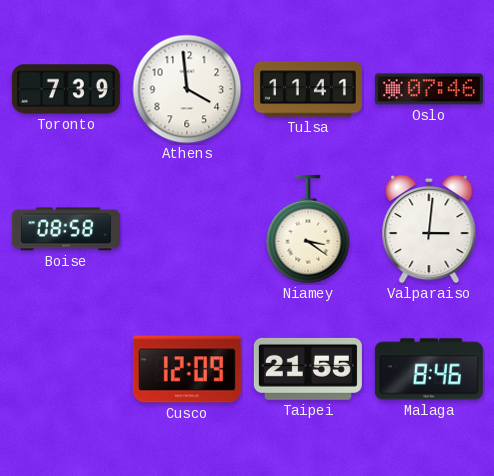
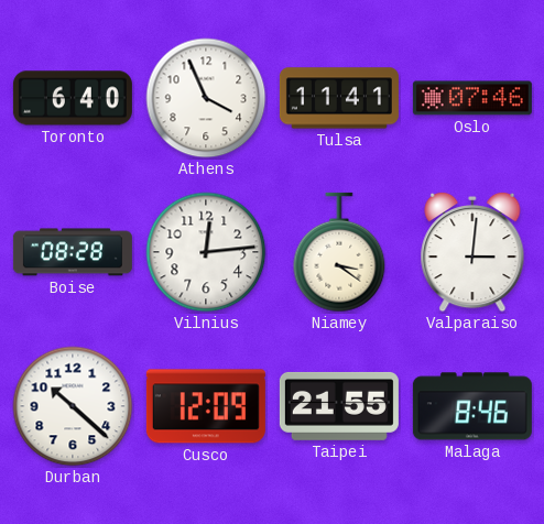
Toronto: 7:39 -> 6:40 (73, 98)
Athens: 3:59 -> 3:56 (206, 98)
Boise: 08:58 -> 08:28 (73, 252)
Vilnius: none -> 12:14 (206, 252)
Durban: none -> 10:22 (73, 406)
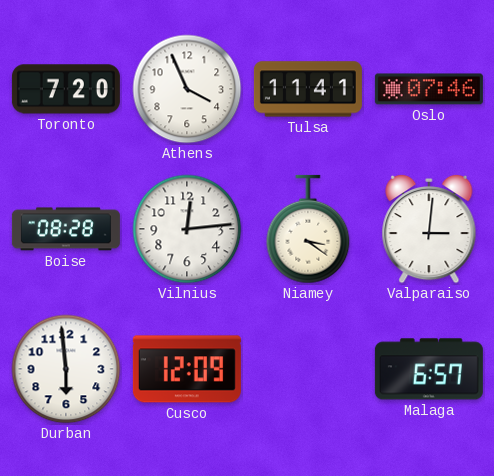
Toronto: 6:40 -> 7:20 (66, 89)
Durban: 10:22 -> 5:59 (66, 369)
Taipei: 21:55 -> none (339, 406)
Malaga: 8:46 -> 6:57 (429, 369)
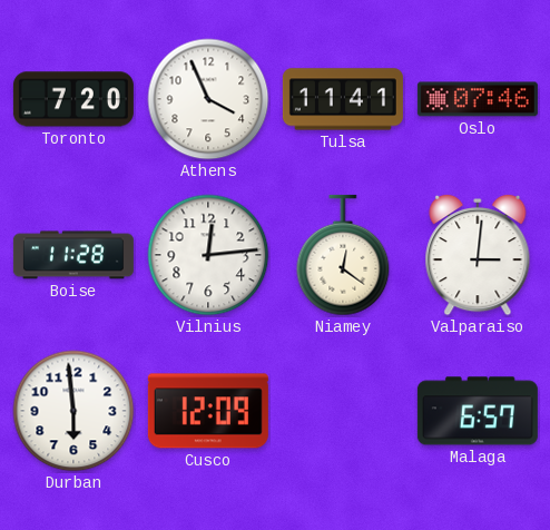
Boise: 08:28 -> 11:28 (73, 255)
Niamey: 3:21 -> 12:21 (343, 255)
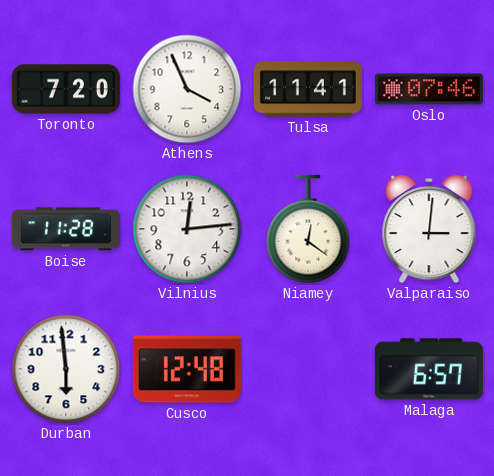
Cusco: 12:09 -> 12:48 (187, 369)
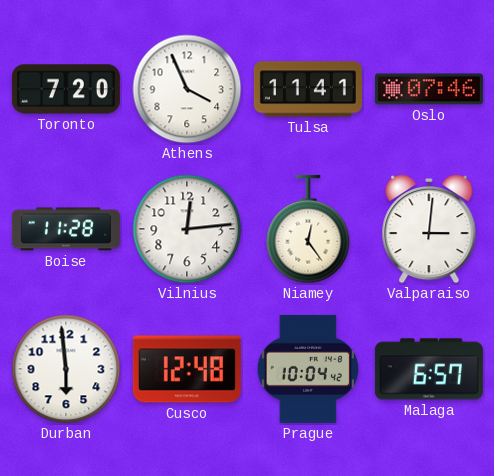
Niamey: 12:21 -> 12:24 (308, 229)
Prague: none -> 10:04 (307, 369)
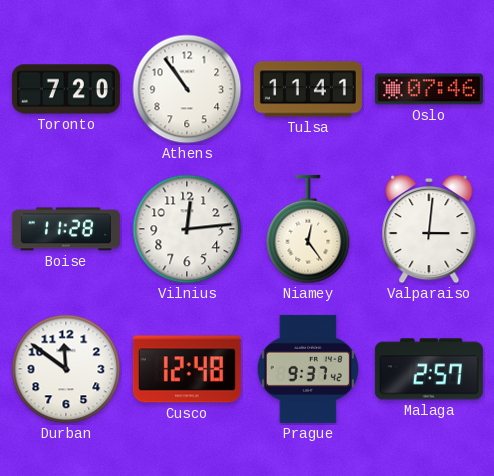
Athens: 3:56 -> 10:54 (187, 89)
Durban: 5:59 -> 11:51 (66, 369)
Prague: 10:04 -> 9:37 (307, 369)
Malaga: 6:57 -> 2:57 (429, 369)
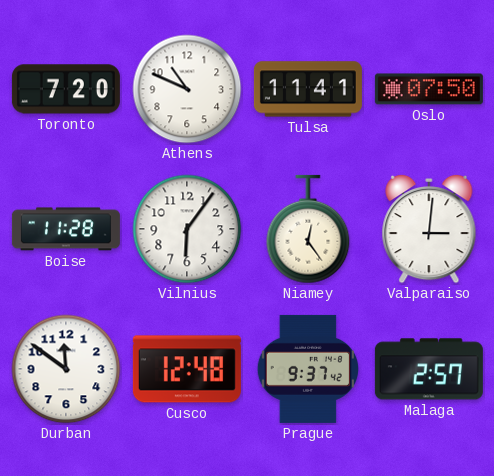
Athens: 10:54 -> 10:49 (187, 89)
Oslo: 07:46 -> 07:50 (429, 89)
Vilnius: 12:14 -> 6:06 (187, 229)
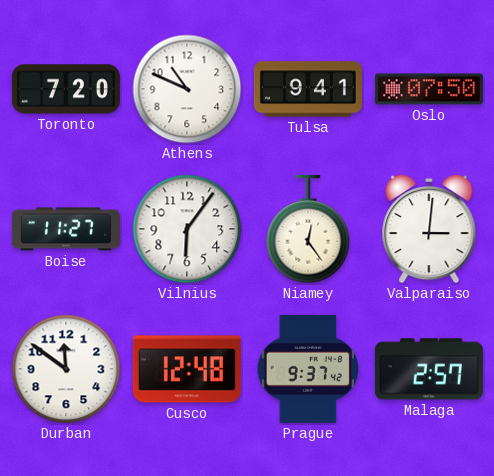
Tulsa: 11:41 -> 9:41 (308, 89)
Boise: 11:28 -> 11:27 (66, 229)
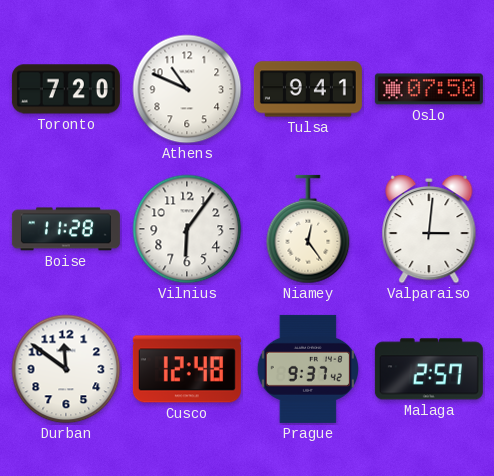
Boise: 11:27 -> 11:28 (66, 229)
